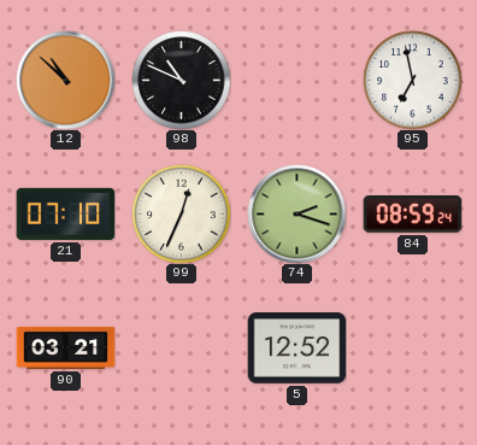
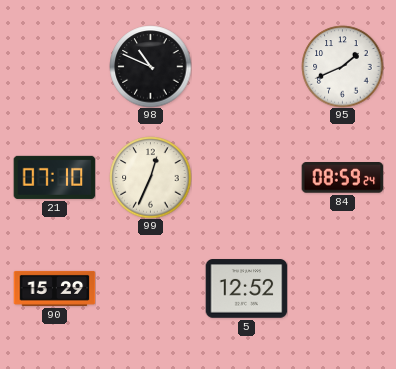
12: 10:52 -> none (65, 80)
95: 6:58 -> 1:41 (342, 66)
74: 2:18 -> none (296, 213)
90: 03:21 -> 15:29 (54, 288)
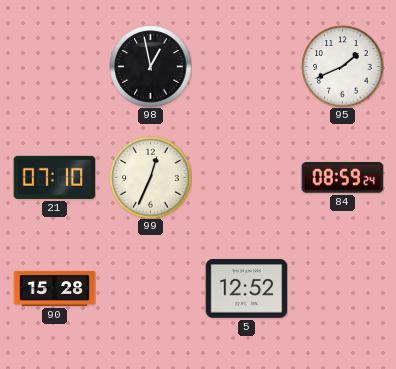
98: 10:49 -> 12:58 (150, 66)
90: 15:29 -> 15:28 (54, 288)
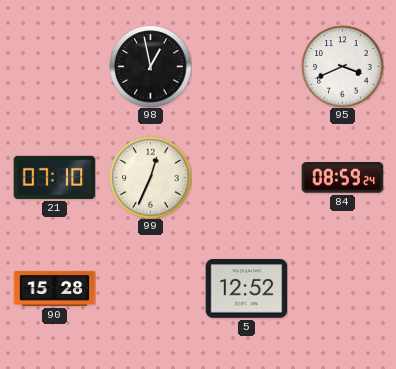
95: 1:41 -> 3:41 (342, 66)
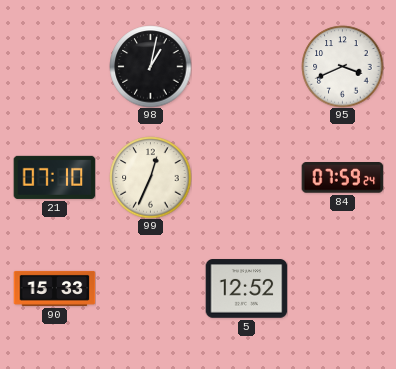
98: 12:58 -> 1:02 (150, 66)
84: 08:59 -> 07:59 (342, 178)
90: 15:28 -> 15:33 (54, 288)
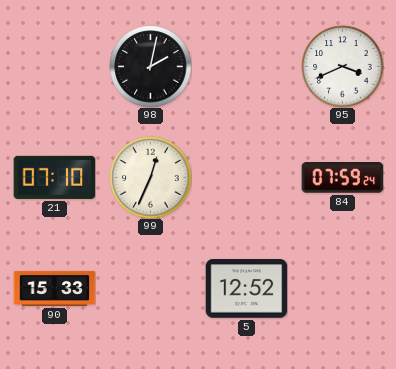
98: 1:02 -> 2:02 (150, 66)
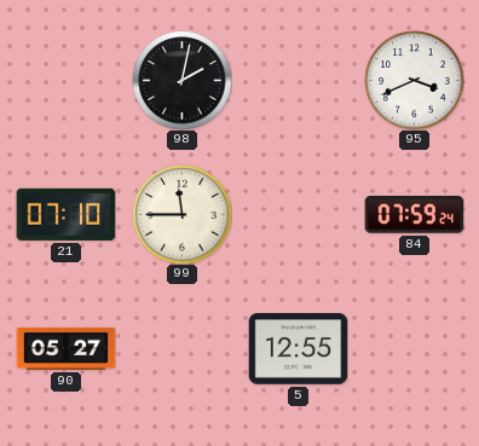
99: 12:34 -> 11:45 (181, 214)
90: 15:33 -> 05:27 (65, 348)
5: 12:52 -> 12:55 (298, 349)
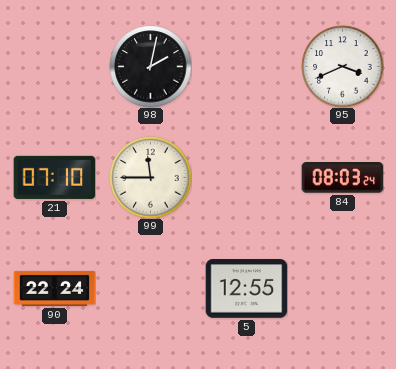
84: 07:59 -> 08:03 (342, 178)
90: 05:27 -> 22:24 (54, 288)
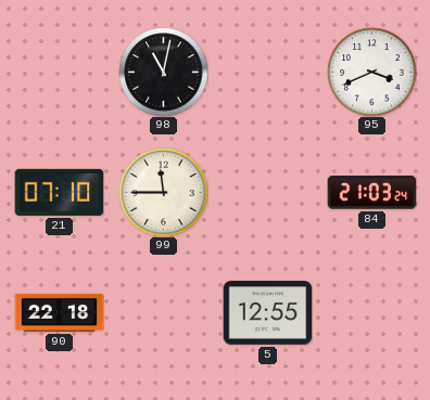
98: 2:02 -> 11:02 (163, 72)
84: 08:03 -> 21:03 (371, 193)
90: 22:24 -> 22:18 (59, 312)
